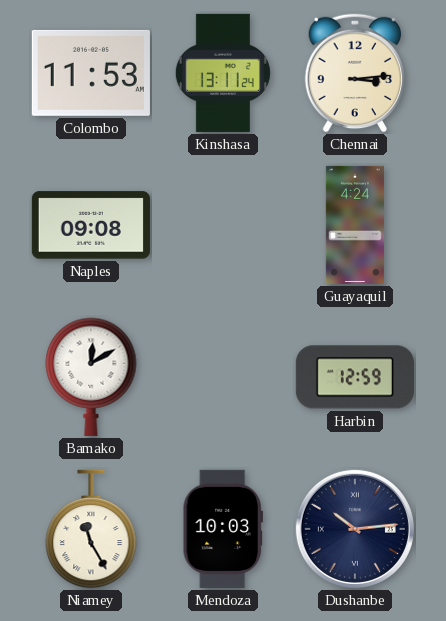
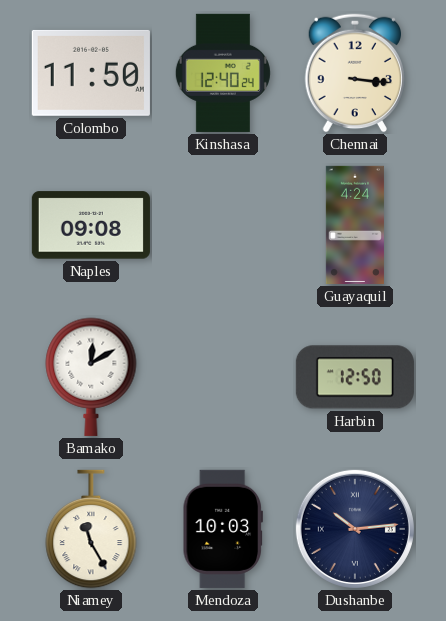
Colombo: 11:53 -> 11:50 (91, 73)
Kinshasa: 13:11 -> 12:40 (223, 73)
Chennai: 3:14 -> 3:16 (354, 73)
Harbin: 12:59 -> 12:50 (355, 377)
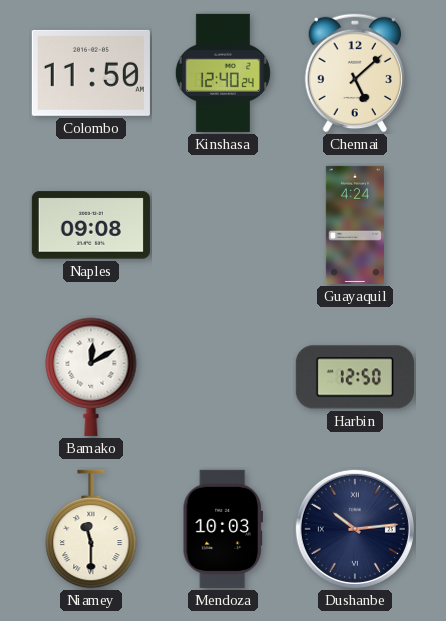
Chennai: 3:16 -> 5:08 (354, 73)
Niamey: 11:25 -> 11:30 (91, 529)
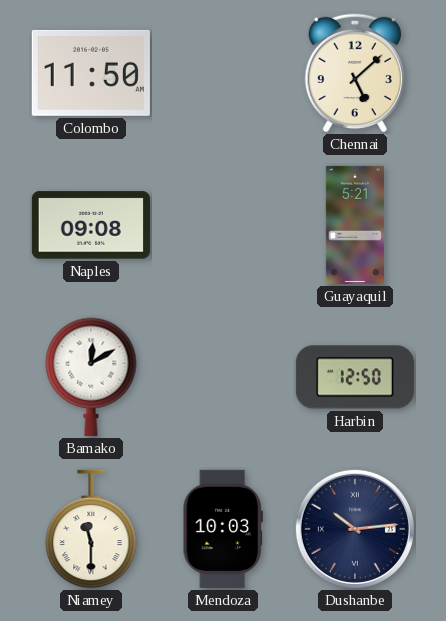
Kinshasa: 12:40 -> none (223, 73)
Guayaquil: 4:24 -> 5:21 (355, 225)
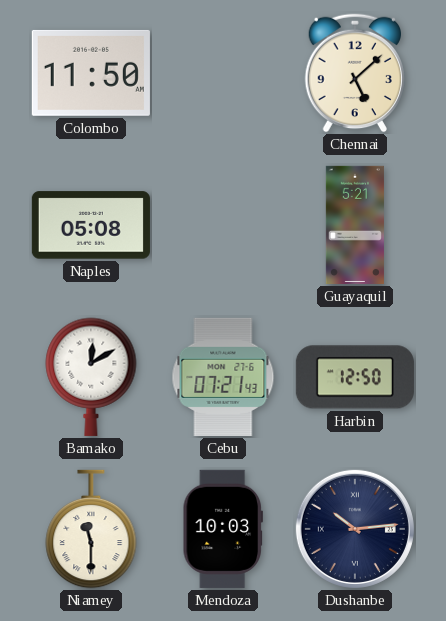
Naples: 09:08 -> 05:08 (91, 225)
Cebu: none -> 07:21 (223, 377)
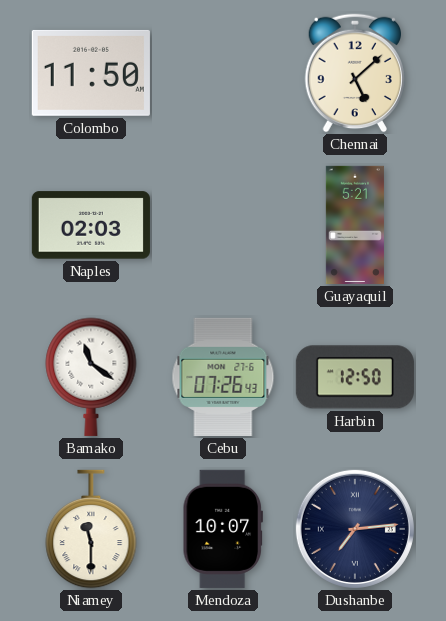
Naples: 05:08 -> 02:03 (91, 225)
Bamako: 12:10 -> 11:21 (91, 377)
Cebu: 07:21 -> 07:26 (223, 377)
Mendoza: 10:03 -> 10:07 (223, 529)
Dushanbe: 10:14 -> 7:14 (355, 529)
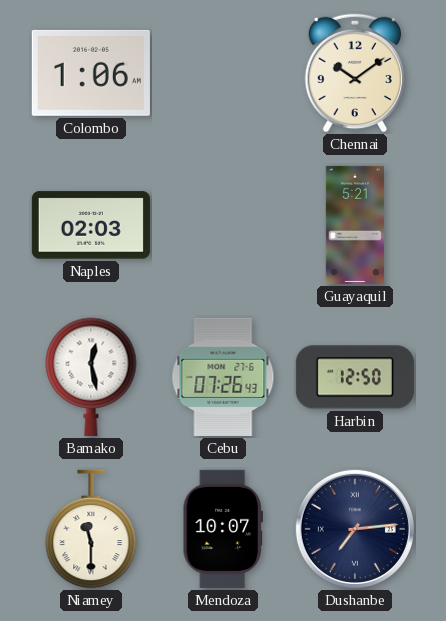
Colombo: 11:50 -> 1:06 (91, 73)
Chennai: 5:08 -> 10:09 (354, 73)
Bamako: 11:21 -> 12:28 (91, 377)
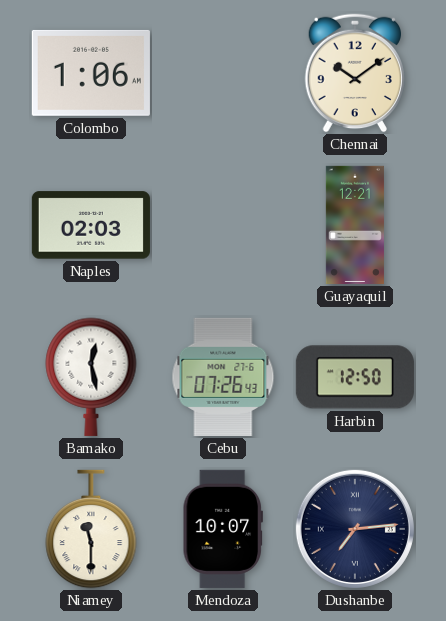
Guayaquil: 5:21 -> 12:21 (355, 225)
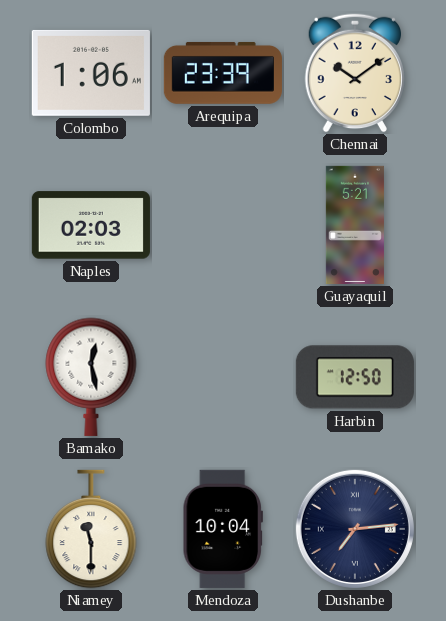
Arequipa: none -> 23:39 (223, 73)
Guayaquil: 12:21 -> 5:21 (355, 225)
Cebu: 07:26 -> none (223, 377)
Mendoza: 10:07 -> 10:04 (223, 529)
